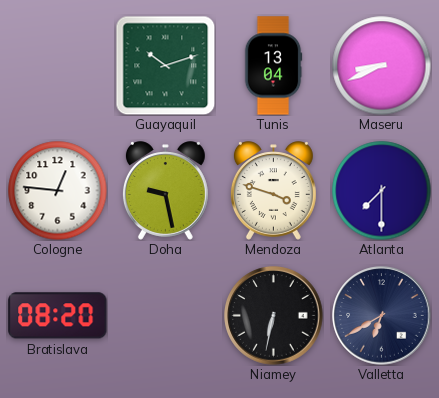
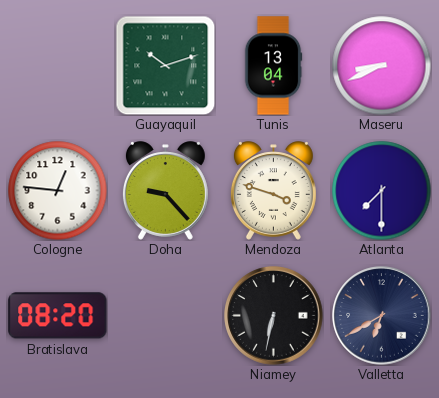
Doha: 9:28 -> 9:23 (165, 191)
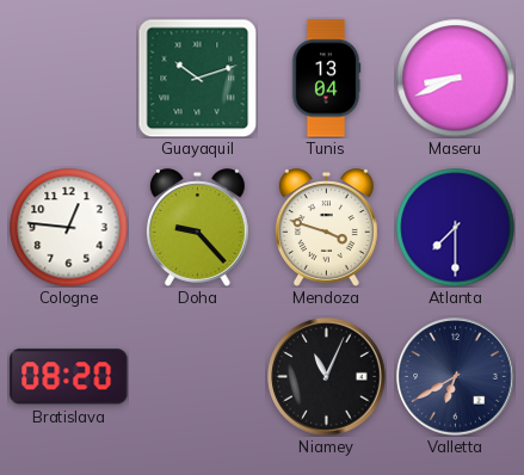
Niamey: 6:32 -> 11:04 (327, 377)
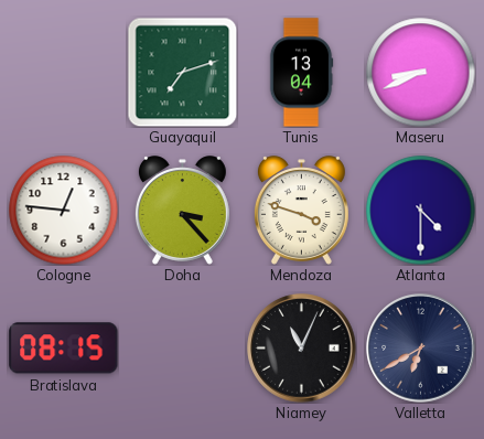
Guayaquil: 10:12 -> 7:12 (182, 72)
Doha: 9:23 -> 3:23 (182, 211)
Atlanta: 7:30 -> 4:30 (421, 211)
Bratislava: 08:20 -> 08:15 (64, 349)
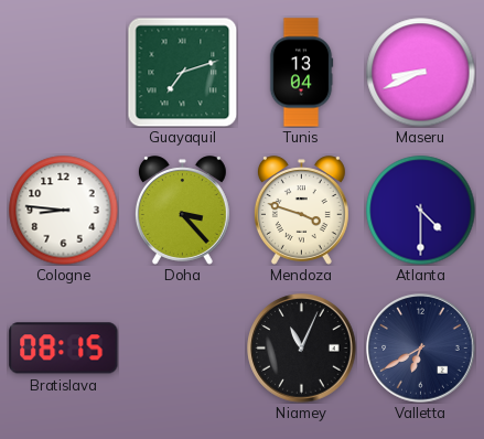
Cologne: 12:46 -> 8:46 (64, 211)
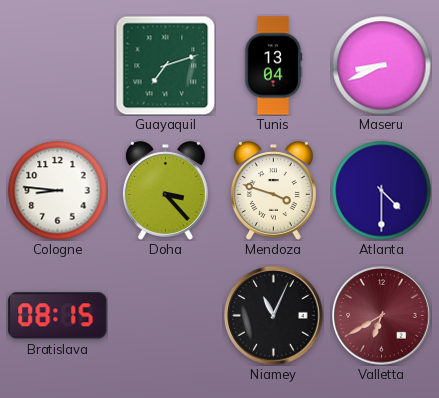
Valletta dial: navy -> burgundy (382, 316)
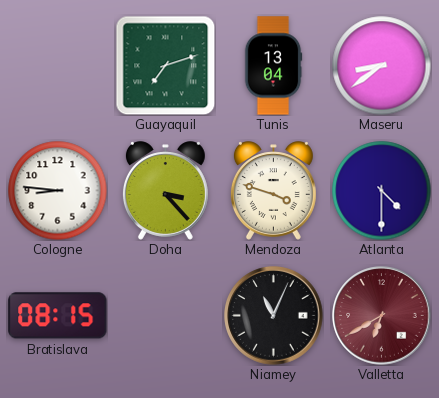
Maseru: 8:41 -> 8:39 (382, 66)
